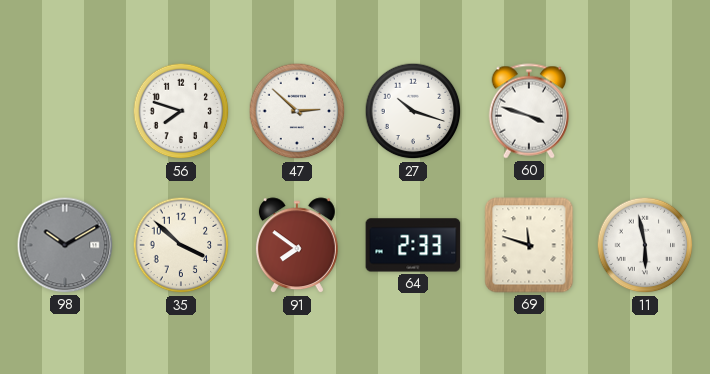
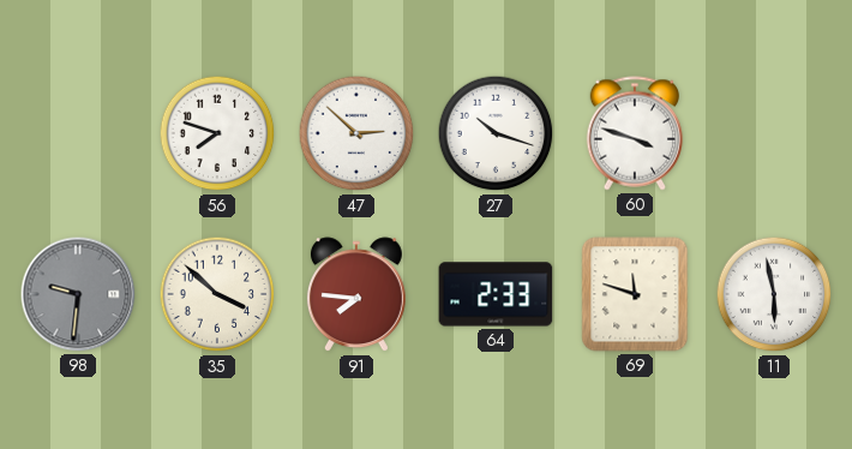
98: 10:10 -> 9:31 (78, 294)
91: 7:51 -> 7:46 (356, 295)
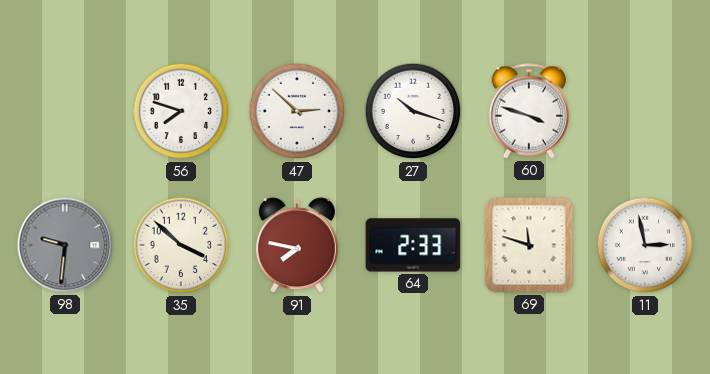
91: 7:46 -> 7:47 (297, 246)
11: 5:58 -> 2:58 (645, 245)
